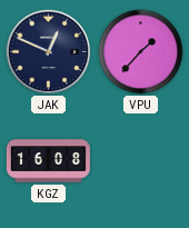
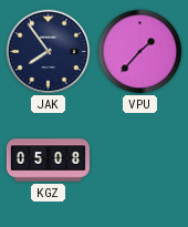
JAK: 12:49 -> 7:54 (49, 52)
KGZ: 16:08 -> 05:08 (48, 161)
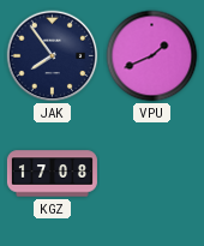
VPU: 1:37 -> 1:41 (152, 56)
KGZ: 05:08 -> 17:08 (52, 174)
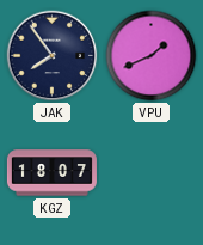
KGZ: 17:08 -> 18:07 (51, 173)
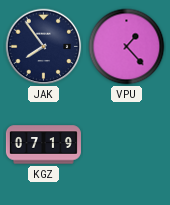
VPU: 1:41 -> 1:23 (127, 47)
KGZ: 18:07 -> 07:19 (43, 145)
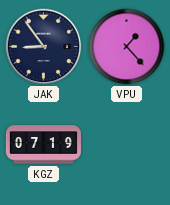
JAK: 7:54 -> 8:54 (44, 47)
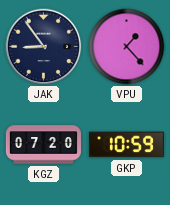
KGZ: 07:19 -> 07:20 (43, 145)
GKP: none -> 10:59 (126, 145)
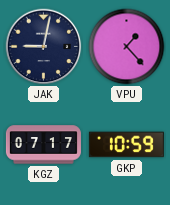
JAK: 8:54 -> 9:02 (44, 47)
KGZ: 07:20 -> 07:17 (43, 145)
